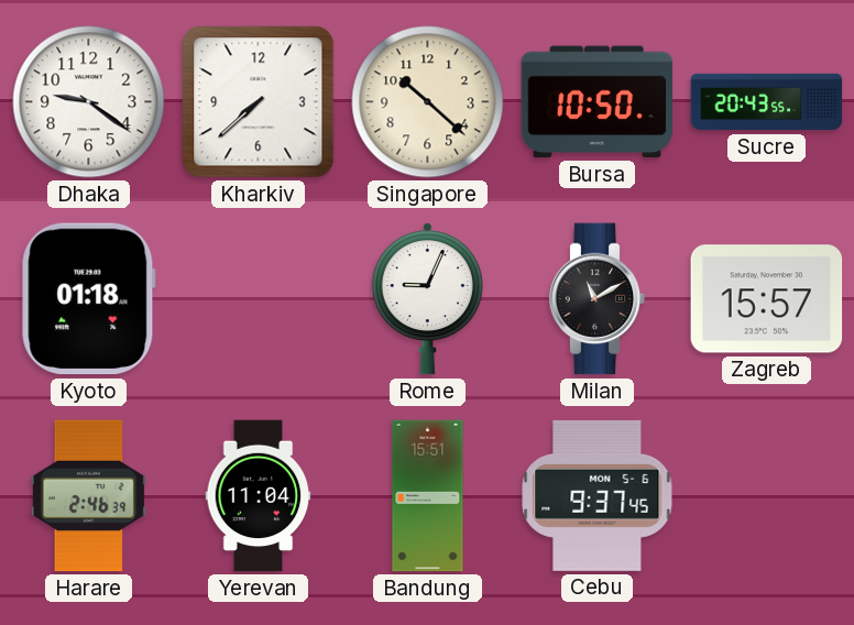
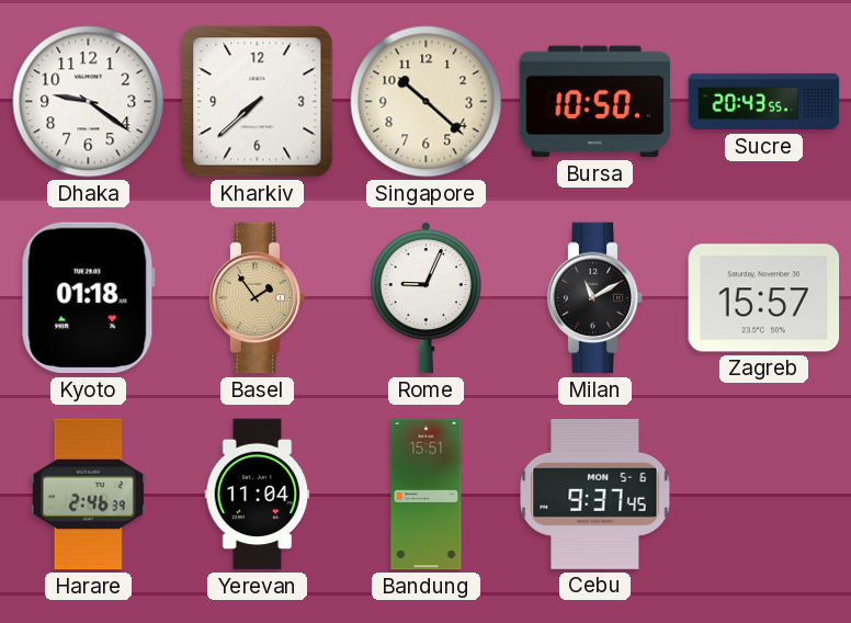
Basel: none -> 1:54 (258, 298)
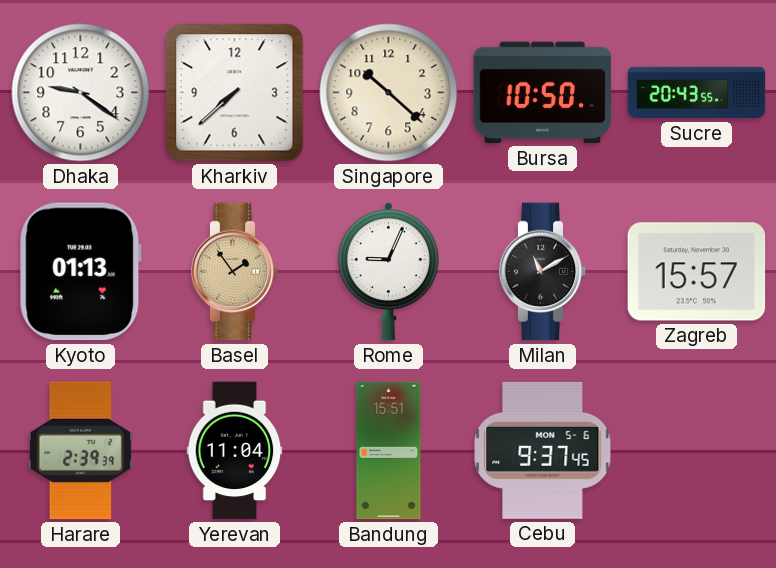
Kyoto: 01:18 -> 01:13 (80, 272)
Harare: 2:46 -> 2:39 (80, 451)
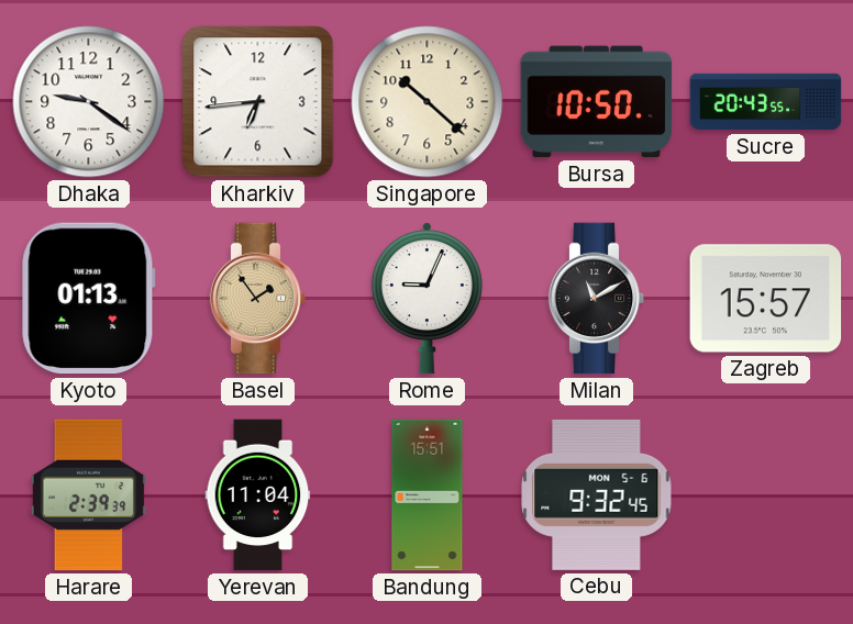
Kharkiv: 7:38 -> 6:44 (258, 102)
Cebu: 9:37 -> 9:32 (597, 494)
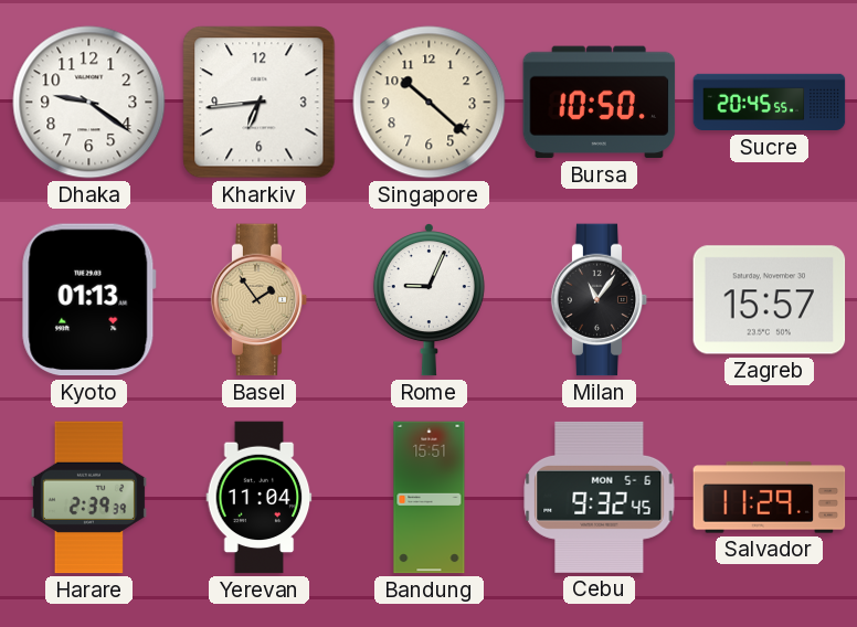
Sucre: 20:43 -> 20:45 (770, 103)
Milan: 11:10 -> 11:06 (600, 300)
Salvador: none -> 11:29 (770, 498)
